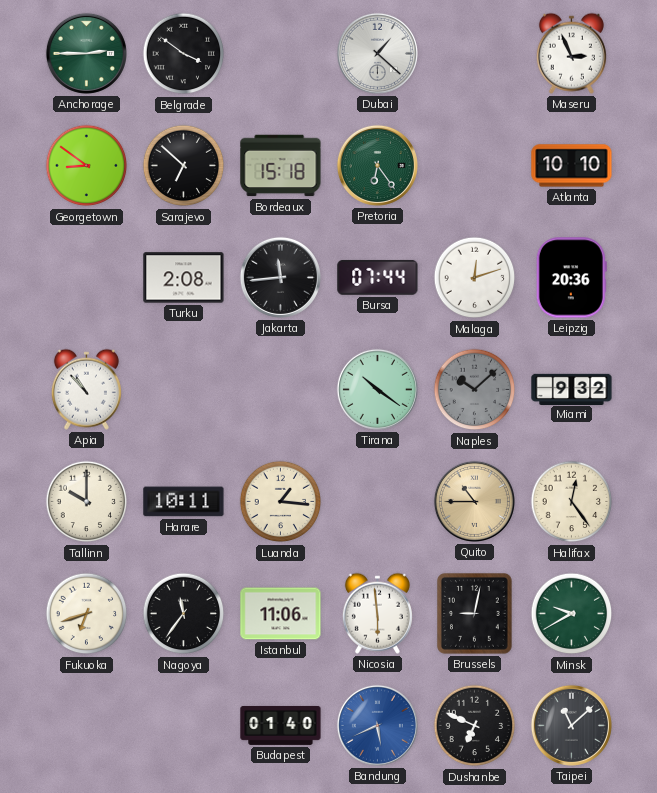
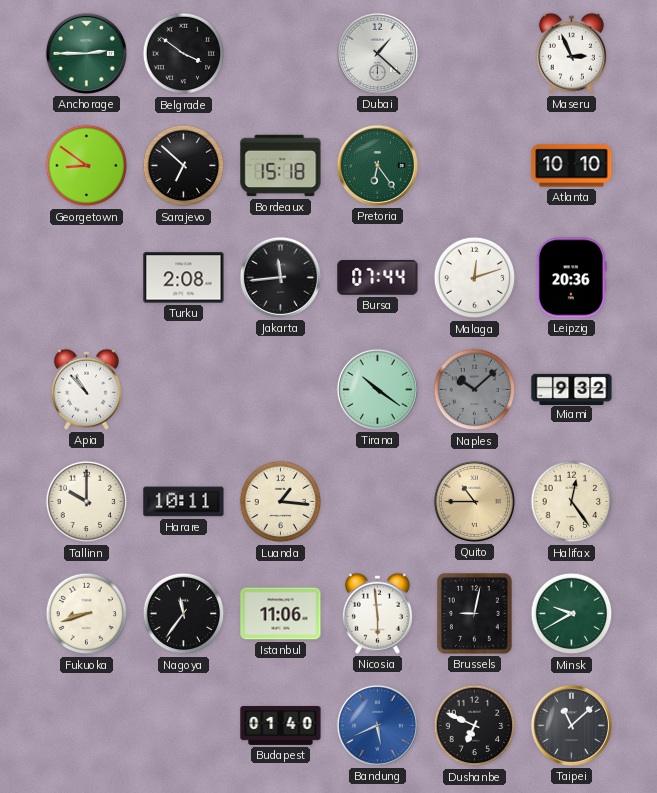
Fukuoka: 6:42 -> 8:42 (87, 614)
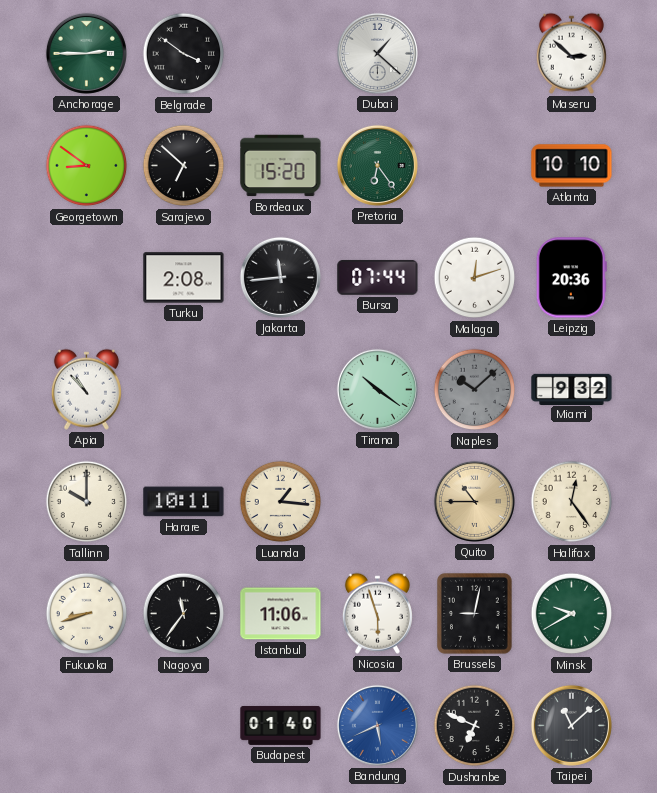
Maseru: 2:56 -> 2:52 (571, 53)
Bordeaux: 15:18 -> 15:20 (281, 166)
Nicosia: 5:59 -> 5:57 (377, 613)
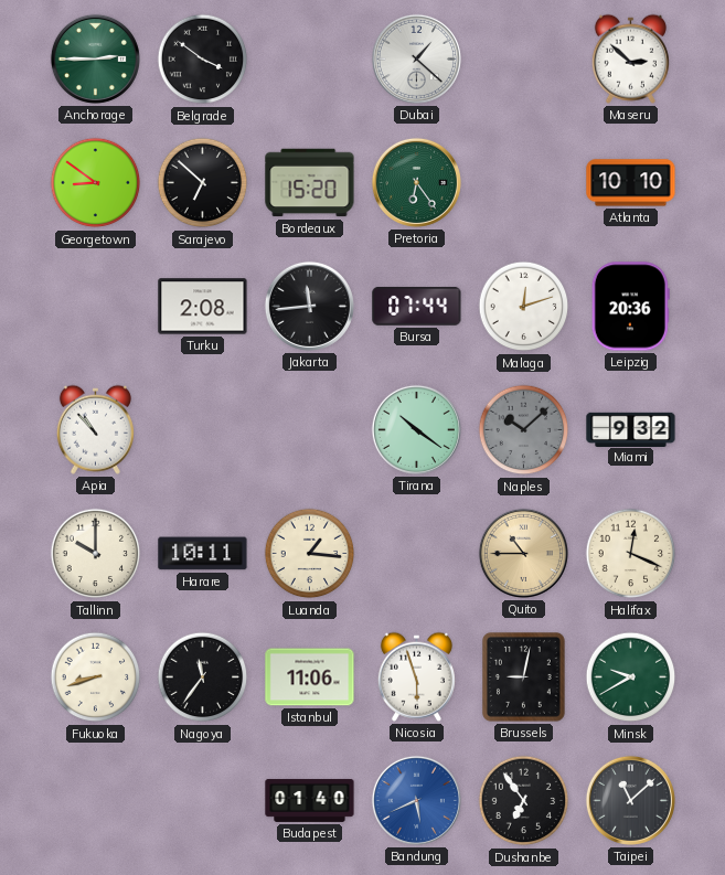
Halifax: 12:24 -> 12:19 (631, 554)
Dushanbe: 6:49 -> 6:54 (524, 801)
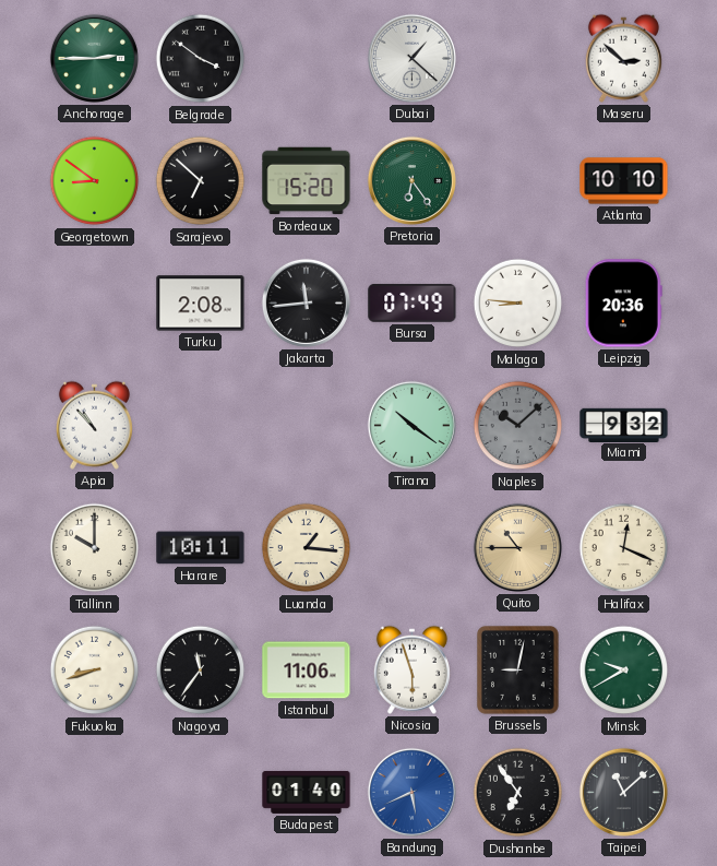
Bursa: 07:44 -> 07:49 (413, 302)
Malaga: 12:12 -> 8:46 (518, 304)
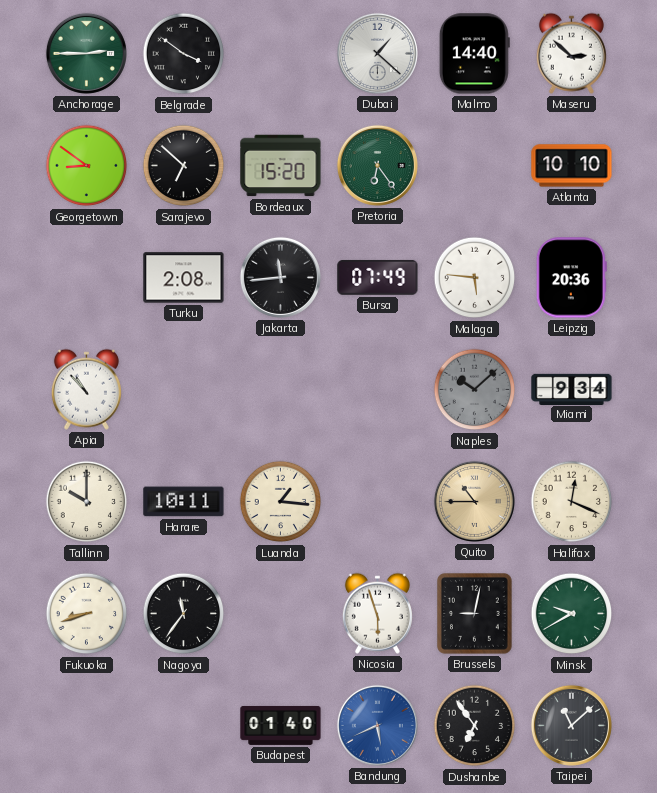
Malmo: none -> 14:40 (474, 54)
Malaga: 8:46 -> 5:46 (475, 278)
Tirana: 10:21 -> none (411, 425)
Miami: 9:32 -> 9:34 (572, 389)
Istanbul: 11:06 -> none (307, 671)
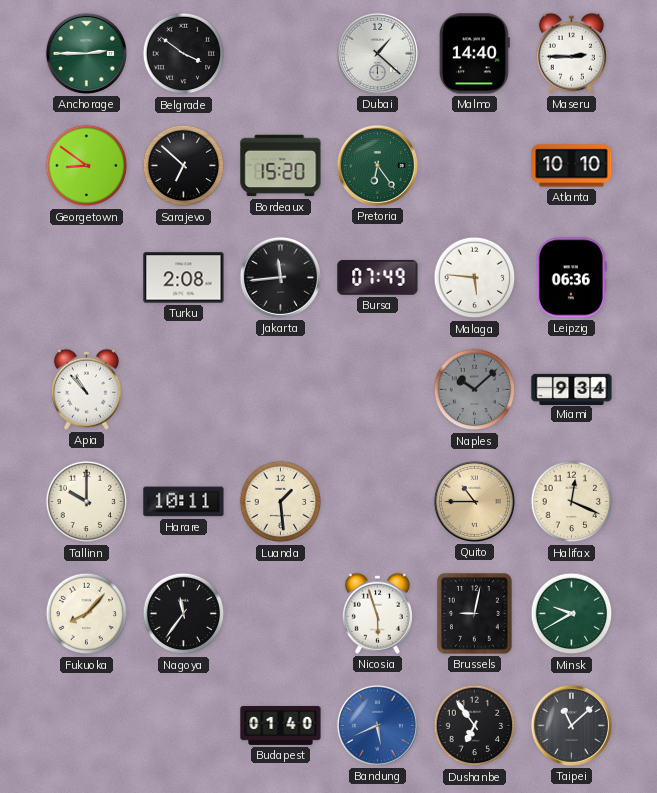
Maseru: 2:52 -> 2:45 (571, 53)
Leipzig: 20:36 -> 06:36 (571, 278)
Luanda: 1:16 -> 1:29 (281, 502)
Fukuoka: 8:42 -> 8:07 (87, 614)
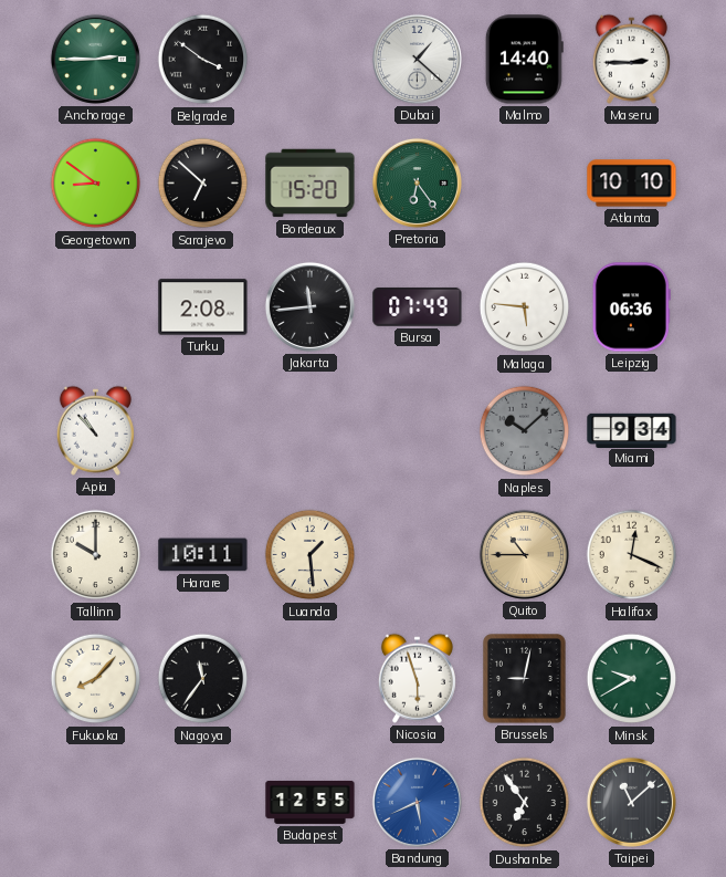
Budapest: 01:40 -> 12:55 (311, 802)
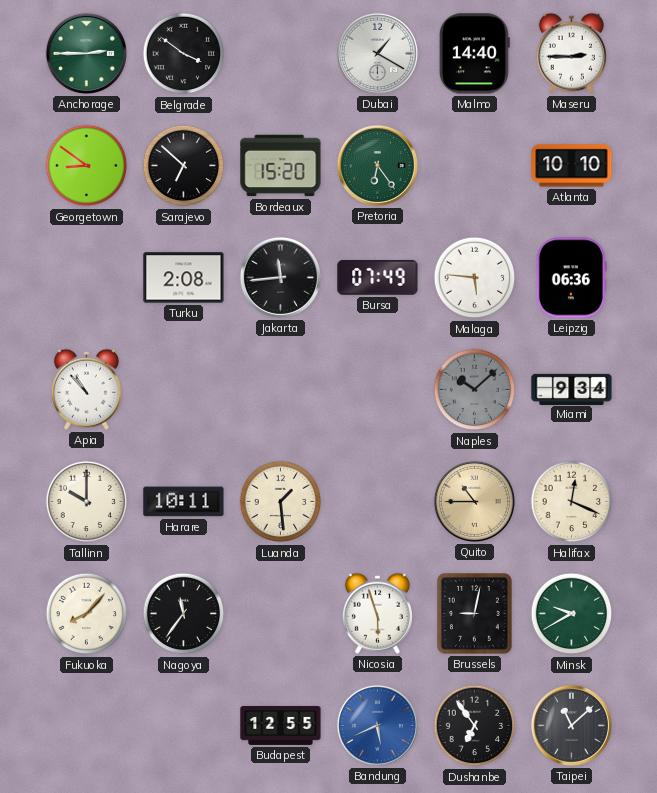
Dubai: 1:22 -> 1:20 (377, 53)
